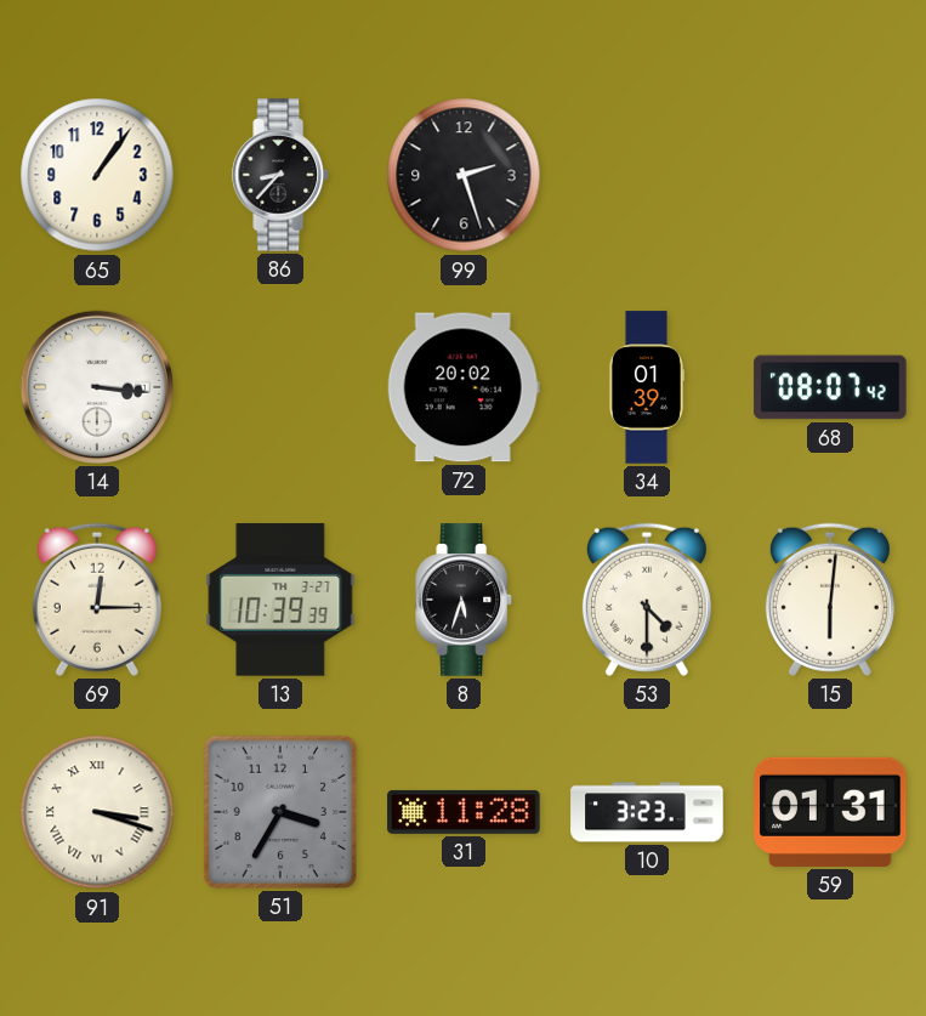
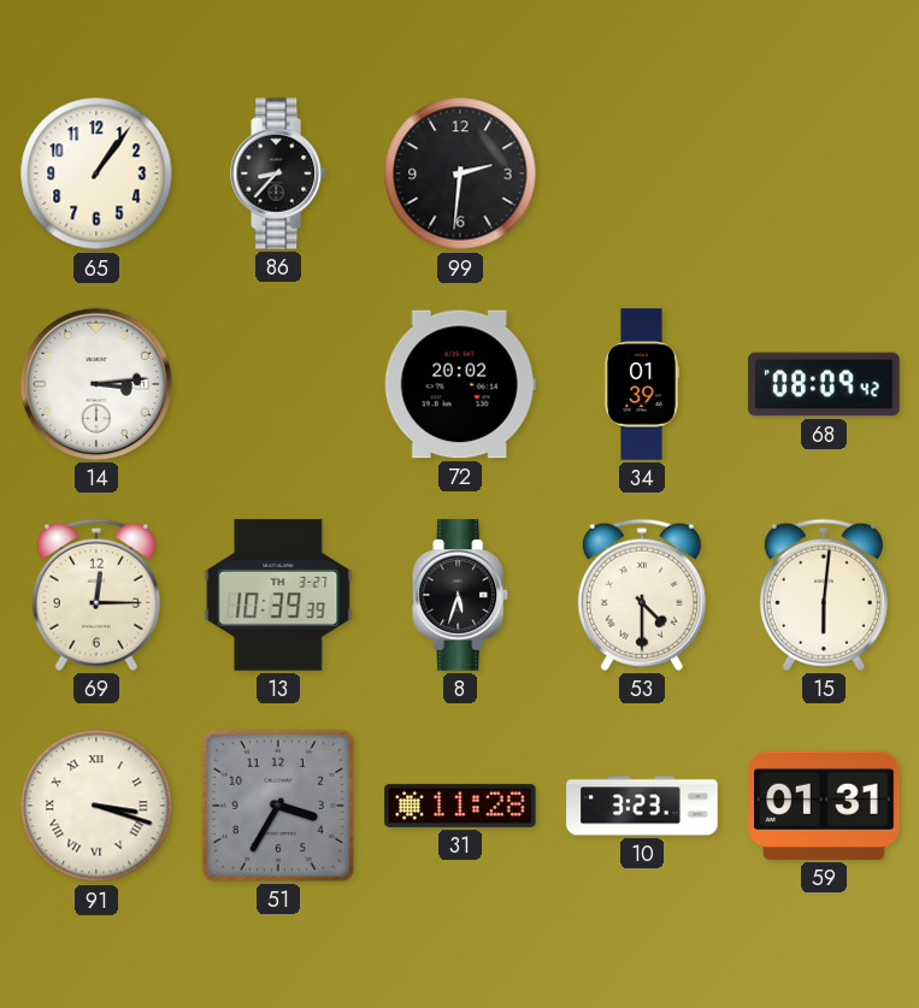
99: 2:27 -> 2:31 (460, 173)
14: 3:16 -> 3:14 (96, 384)
68: 08:07 -> 08:09 (824, 384)
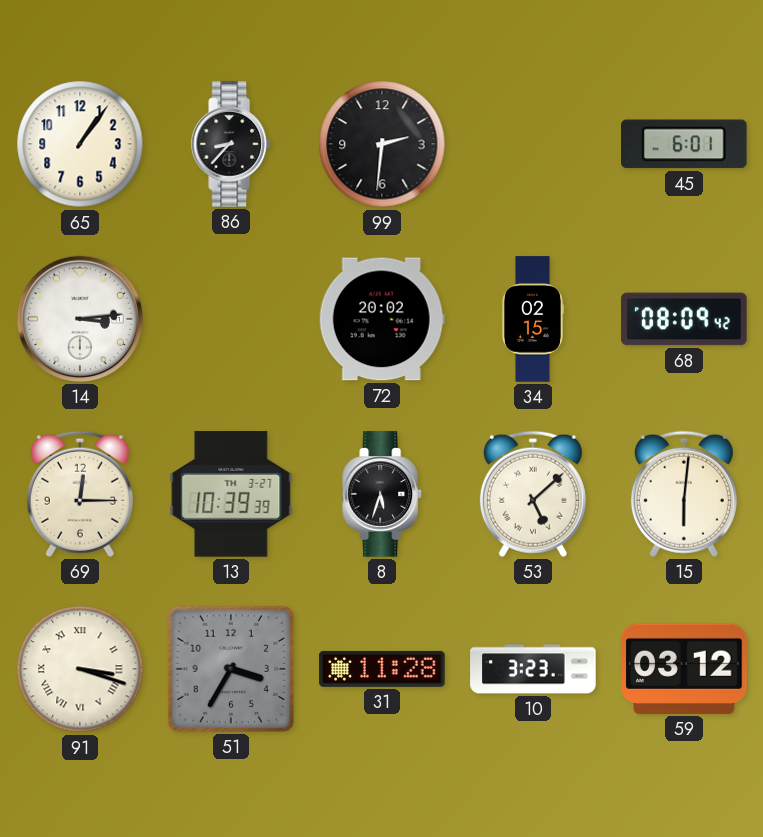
45: none -> 6:01 (685, 144)
34: 01:39 -> 02:15 (532, 319)
53: 4:30 -> 5:08 (533, 494)
59: 01:31 -> 03:12 (684, 669)
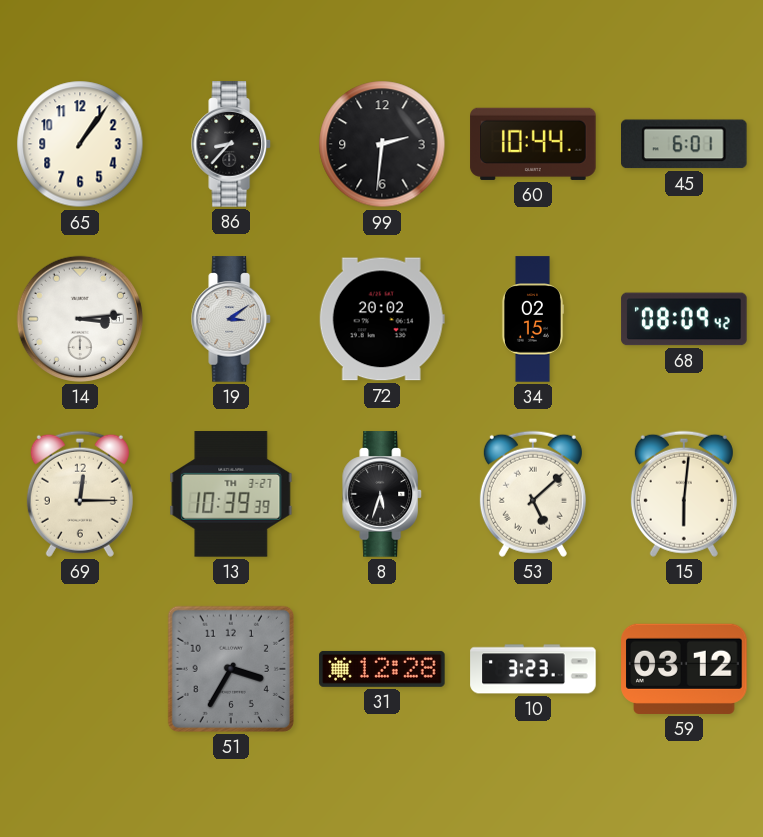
60: none -> 10:44 (533, 144)
19: none -> 3:09 (232, 319)
91: 3:18 -> none (80, 669)
31: 11:28 -> 12:28 (382, 669)
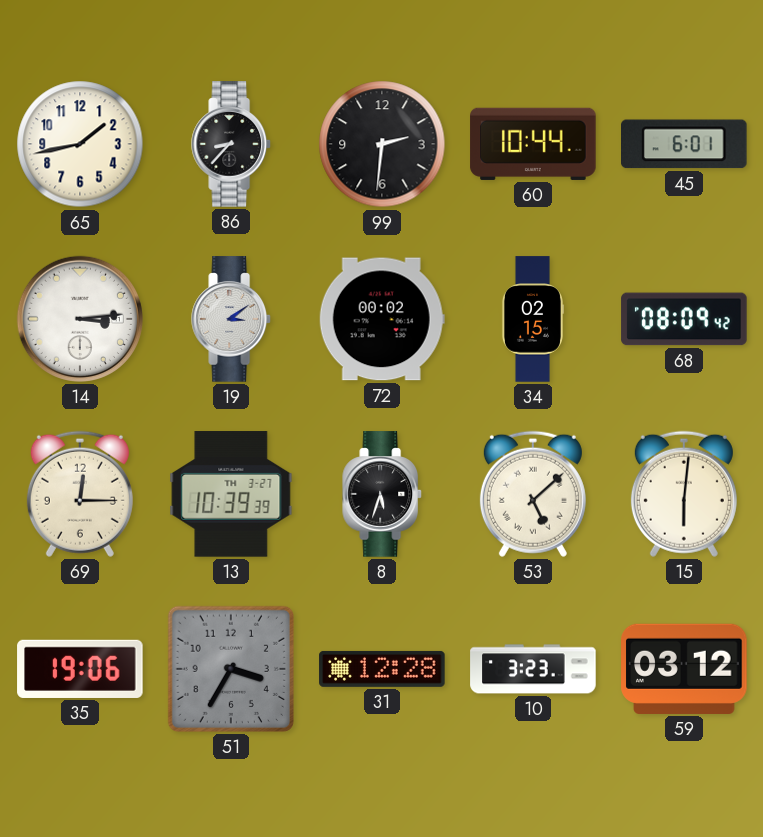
65: 1:06 -> 1:43 (80, 144)
72: 20:02 -> 00:02 (382, 319)
35: none -> 19:06 (80, 669)
